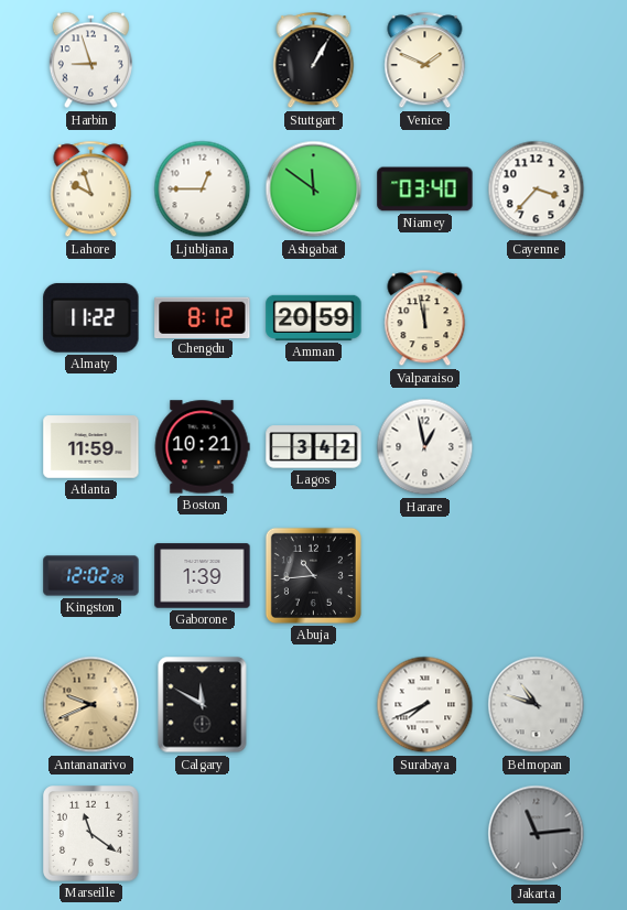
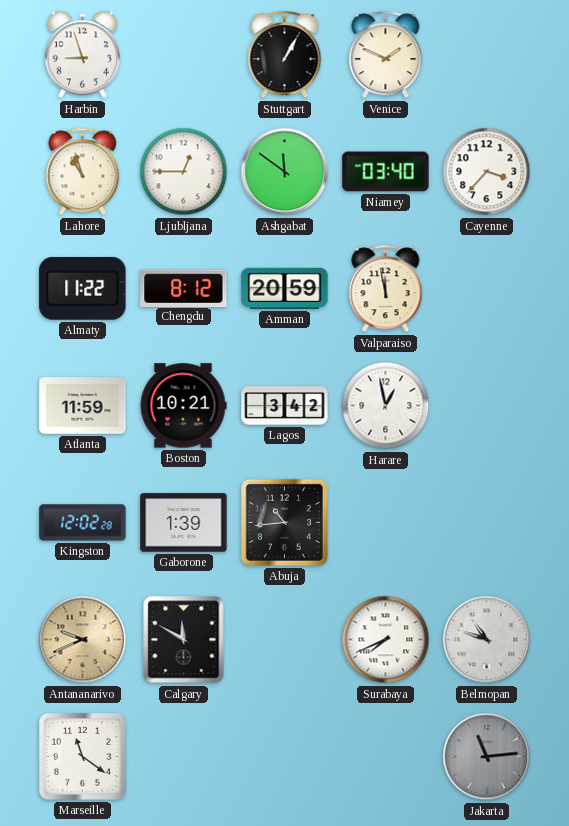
Lahore: 9:57 -> 10:57 (83, 172)
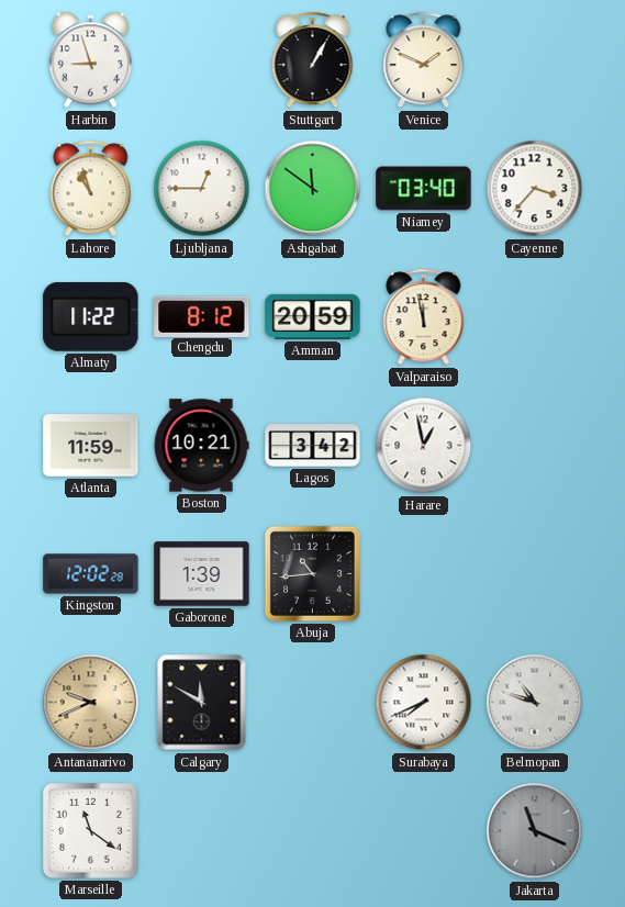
Jakarta: 11:14 -> 11:19 (535, 831)
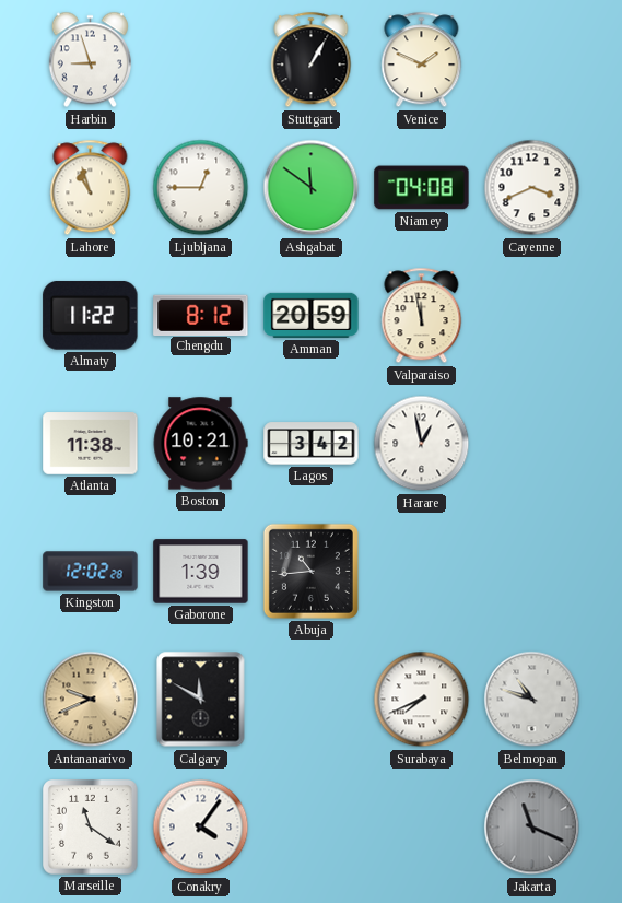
Niamey: 03:40 -> 04:08 (422, 188)
Cayenne: 3:37 -> 3:41 (532, 188)
Atlanta: 11:59 -> 11:38 (91, 444)
Conakry: none -> 4:06 (201, 828)
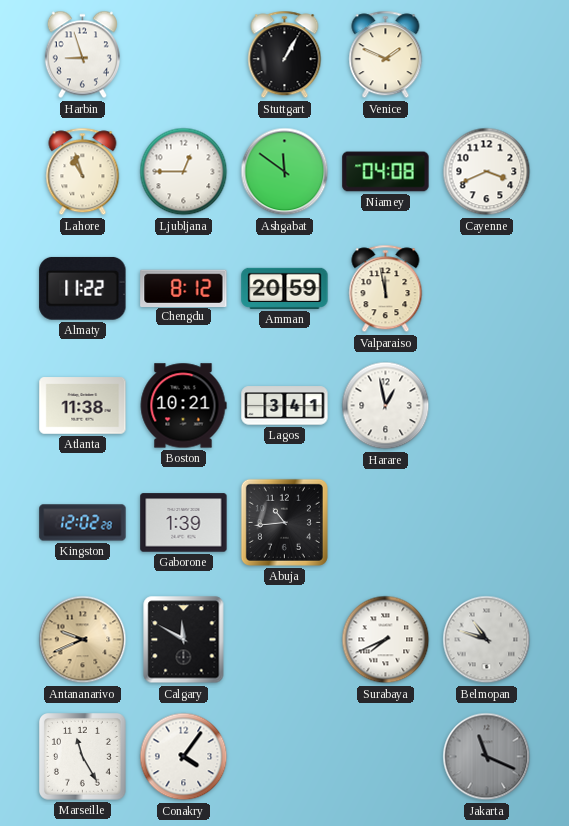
Lagos: 3:42 -> 3:41 (285, 406)
Marseille: 11:21 -> 11:25 (83, 757)
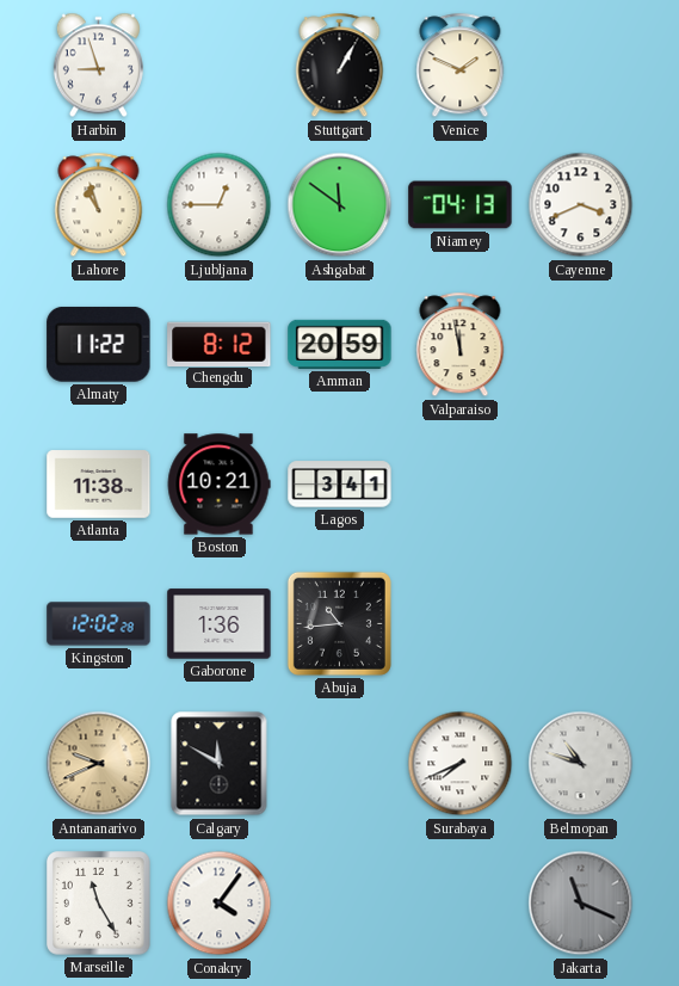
Niamey: 04:08 -> 04:13 (461, 205)
Harare: 12:58 -> none (386, 406)
Gaborone: 1:39 -> 1:36 (220, 624)
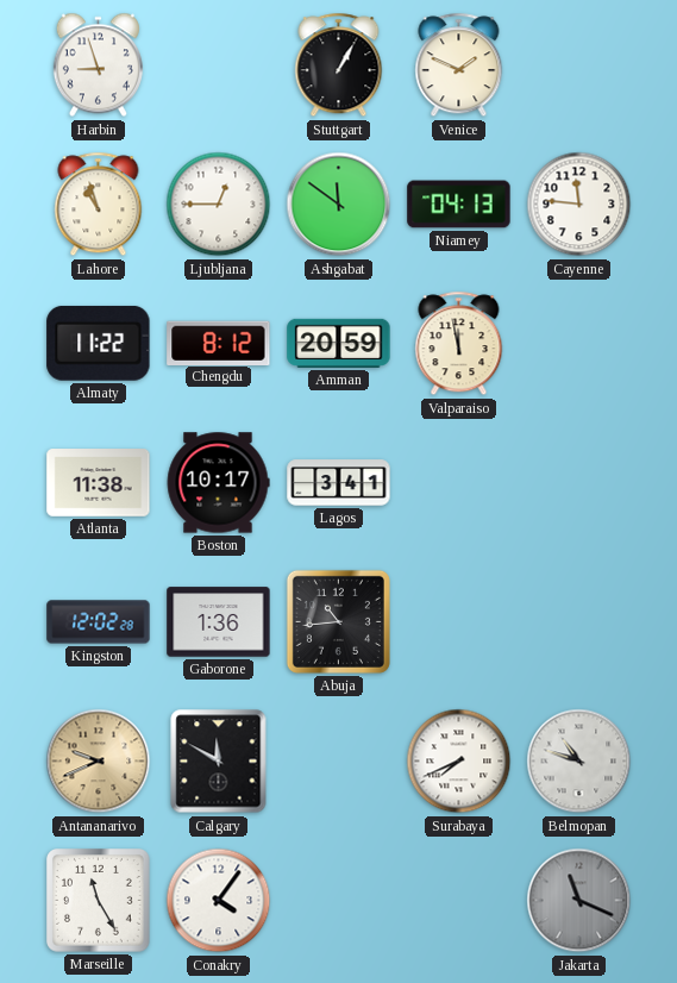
Cayenne: 3:41 -> 11:46 (579, 205)
Boston: 10:21 -> 10:17 (218, 483)
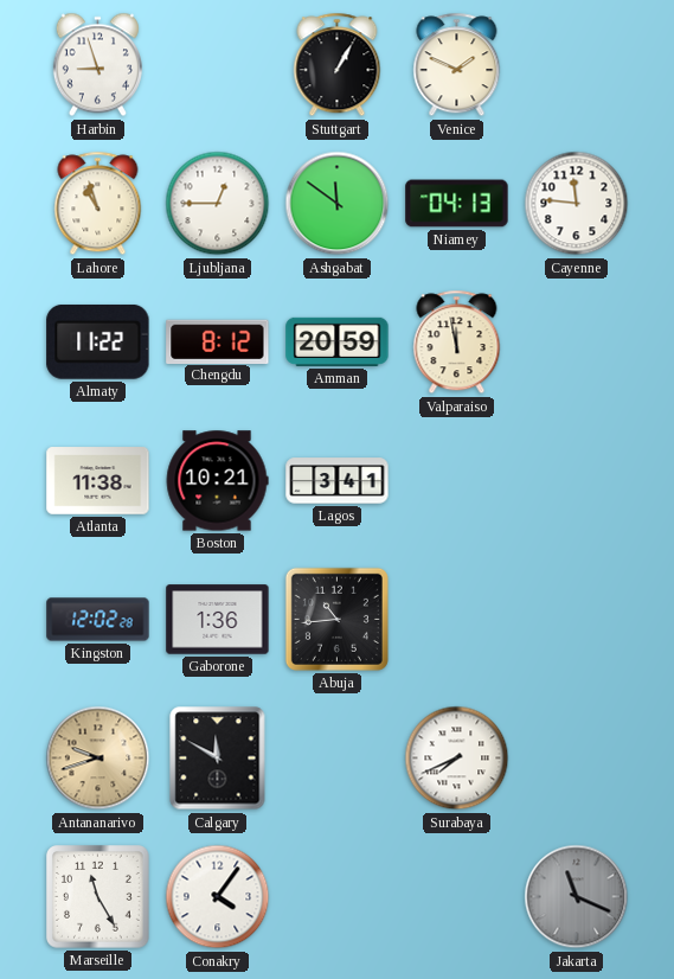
Boston: 10:17 -> 10:21 (217, 481)
Antananarivo: 9:41 -> 9:42 (98, 759)
Belmopan: 10:48 -> none (579, 762)
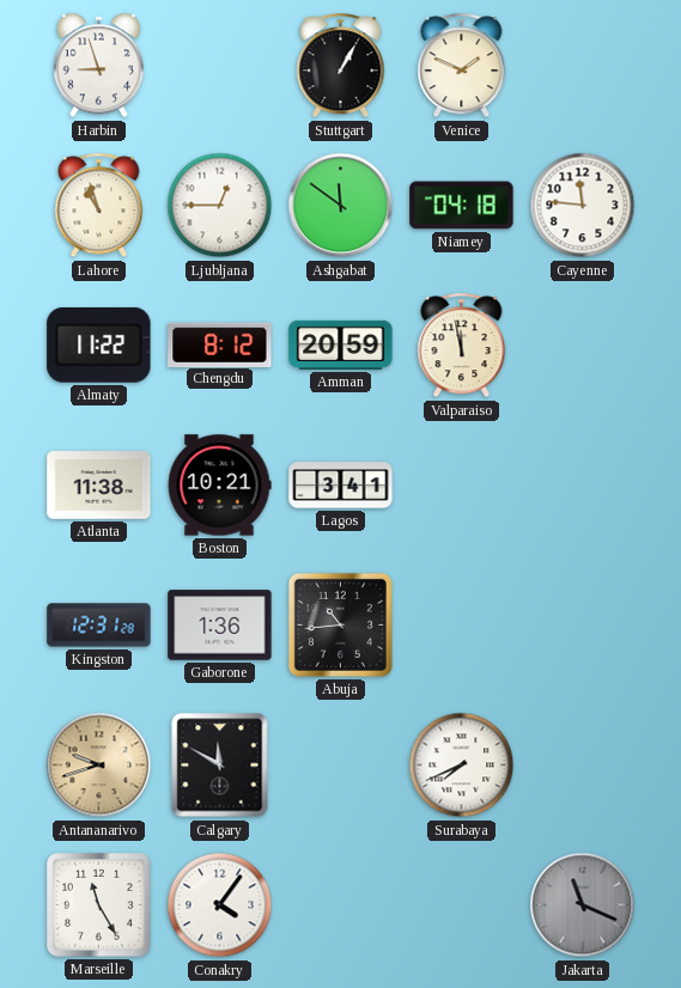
Niamey: 04:13 -> 04:18 (462, 206)
Kingston: 12:02 -> 12:31 (99, 626)
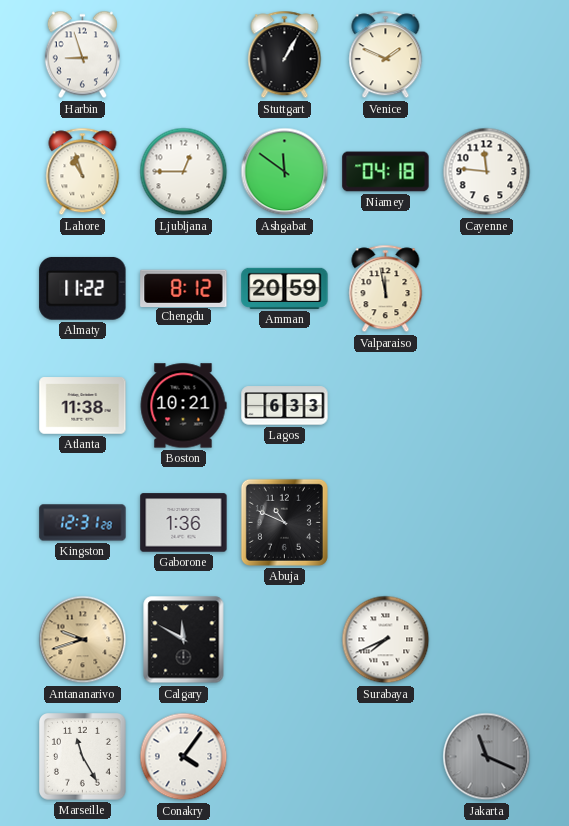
Lagos: 3:41 -> 6:33 (285, 406)
Abuja: 10:44 -> 10:49 (284, 522)
